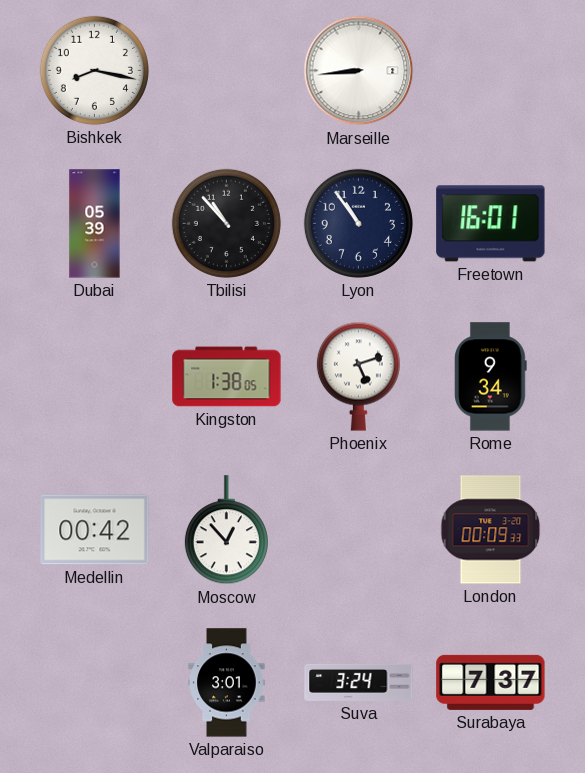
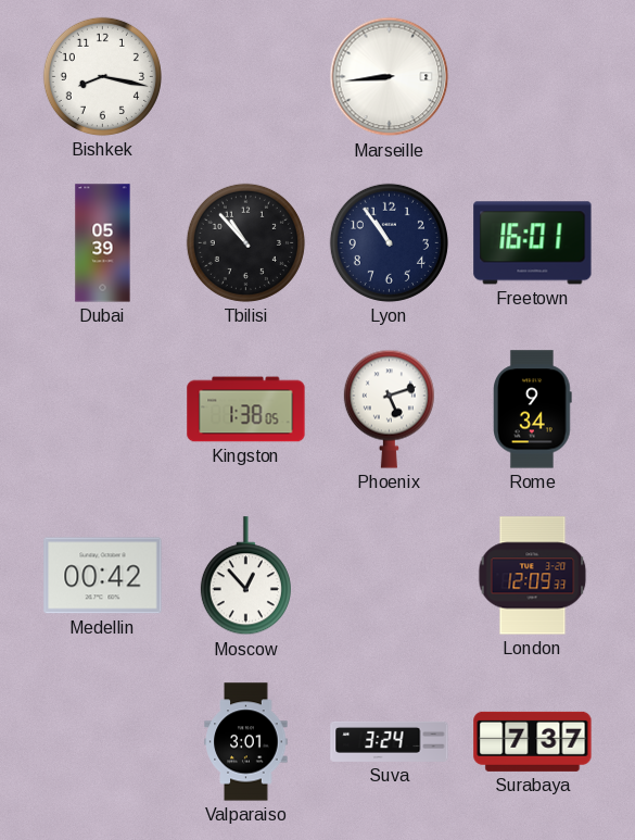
London: 00:09 -> 12:09 (533, 576)
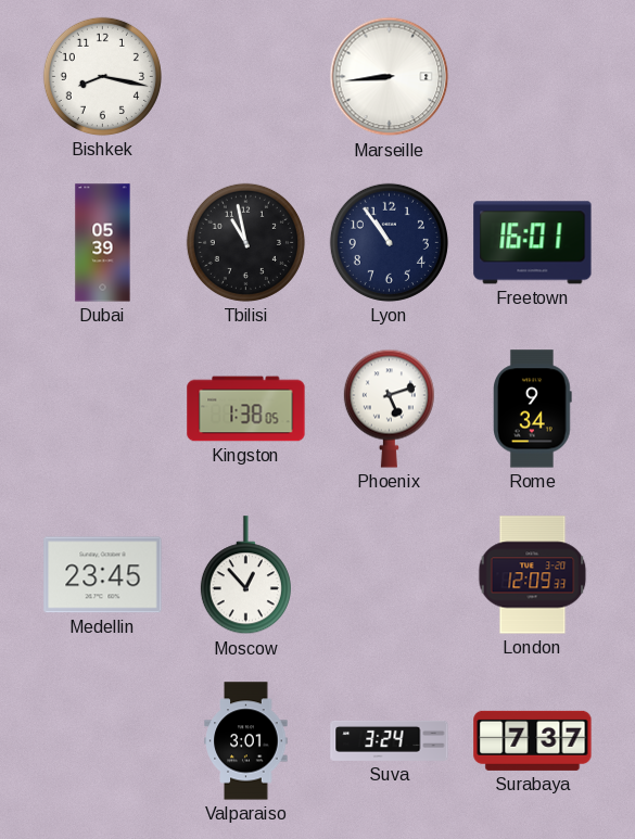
Tbilisi: 10:53 -> 10:58 (245, 242)
Medellin: 00:42 -> 23:45 (103, 575)
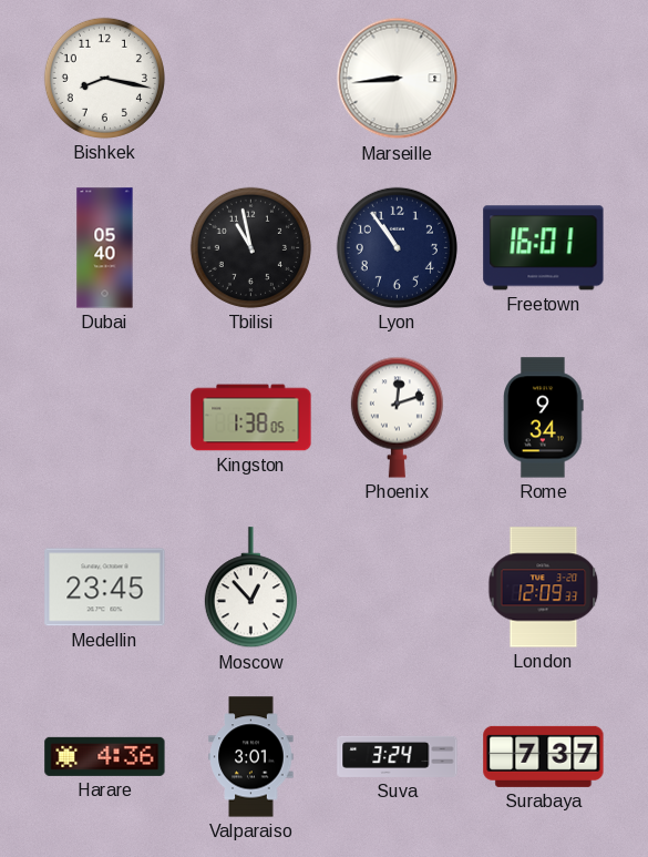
Dubai: 05:39 -> 05:40 (105, 248)
Phoenix: 5:12 -> 12:12 (397, 417)
Harare: none -> 4:36 (105, 756)
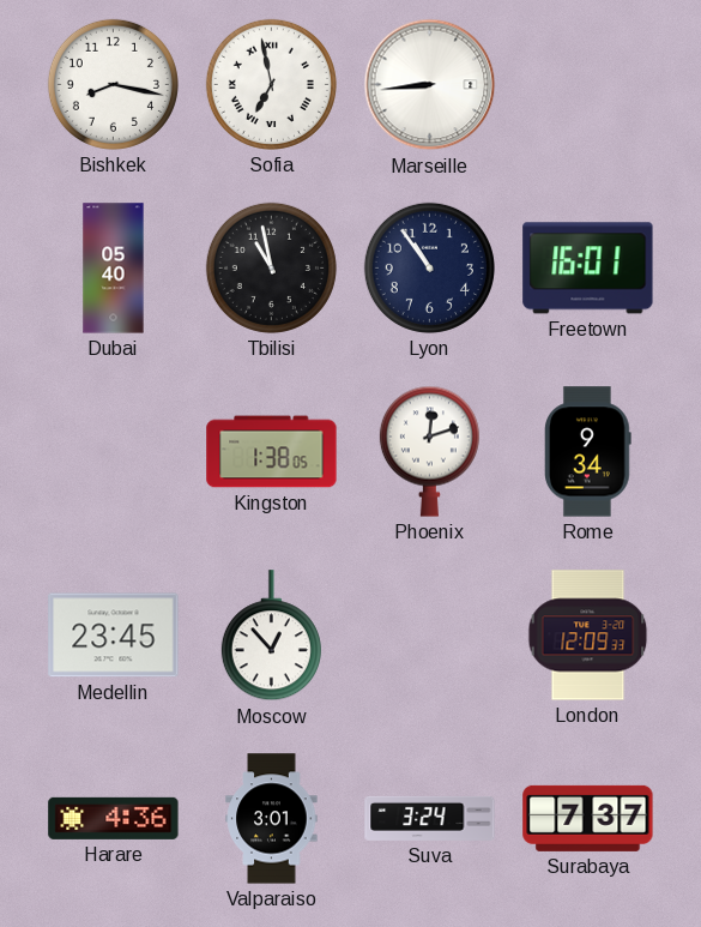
Sofia: none -> 6:58 (271, 84)
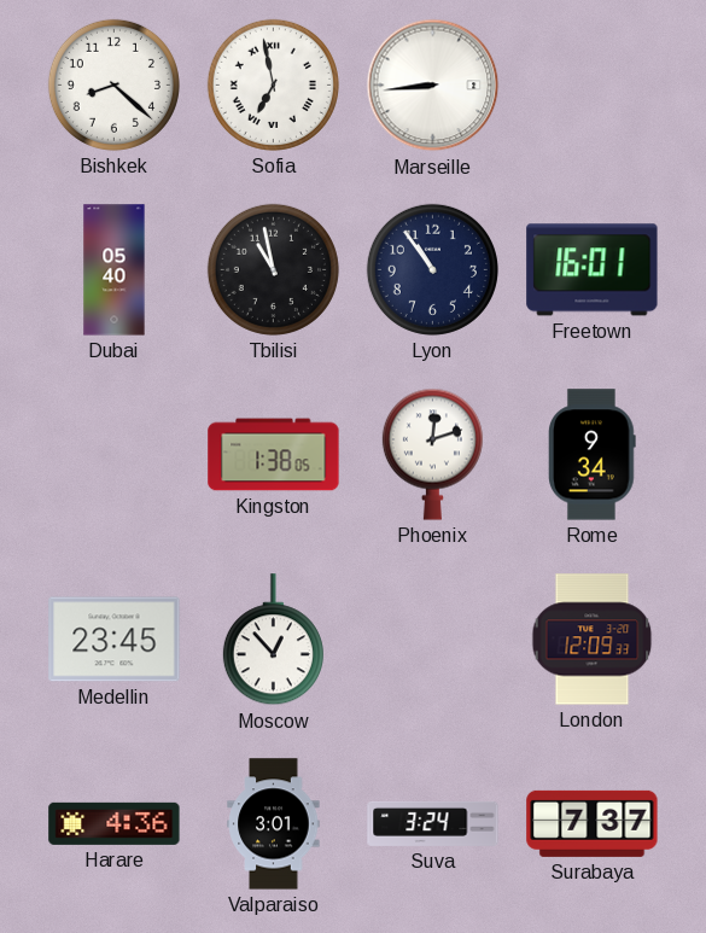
Bishkek: 8:17 -> 8:22 (113, 84)
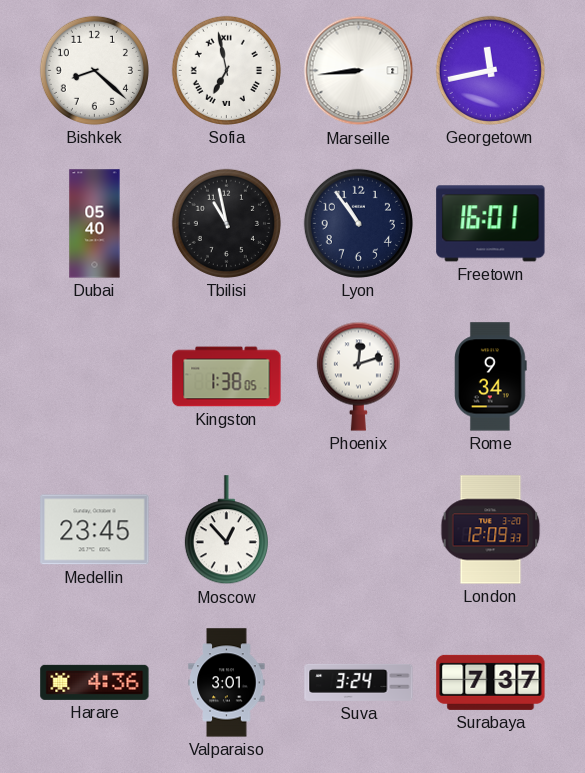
Georgetown: none -> 11:43 (490, 70)
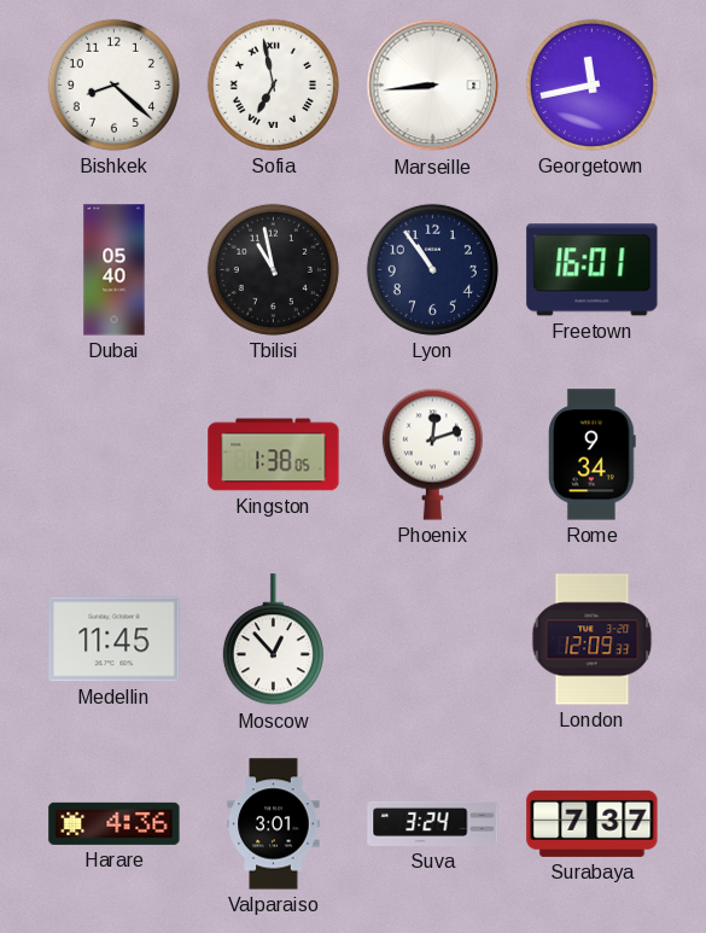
Medellin: 23:45 -> 11:45 (115, 640)
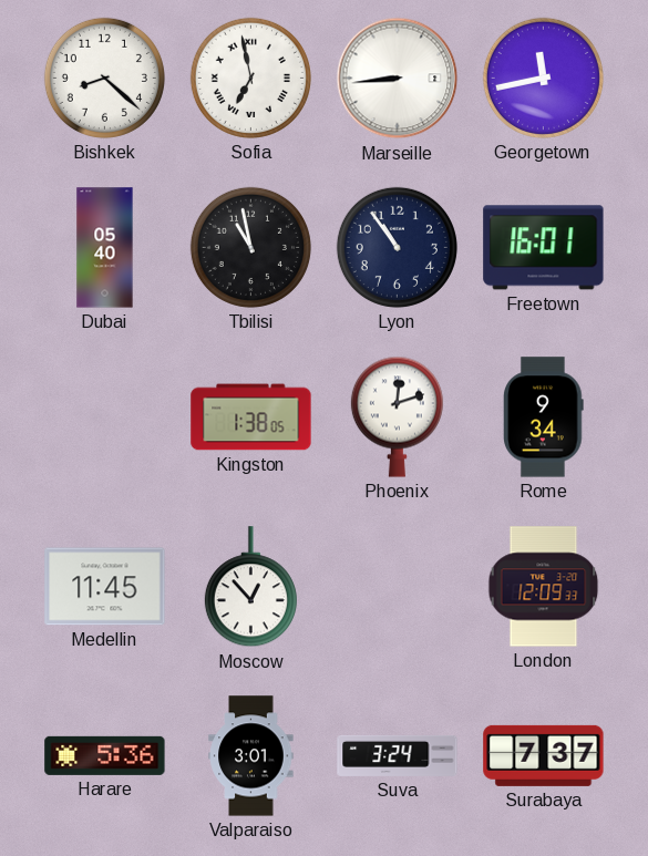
Harare: 4:36 -> 5:36 (105, 755)
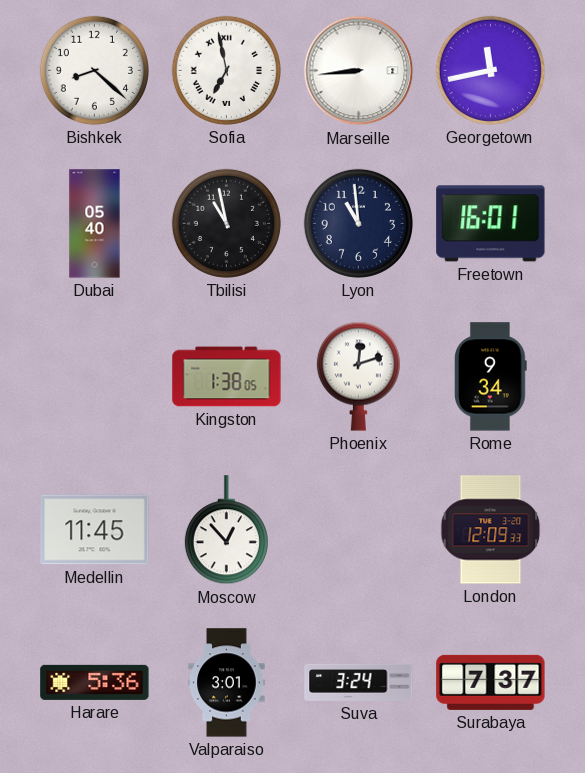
Lyon: 10:54 -> 10:59 (358, 223)
